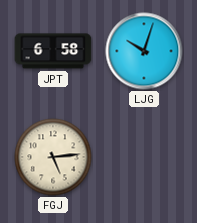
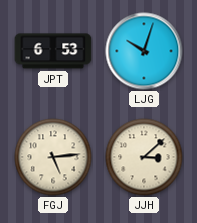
JPT: 6:58 -> 6:53 (53, 51)
JJH: none -> 3:08 (144, 157)
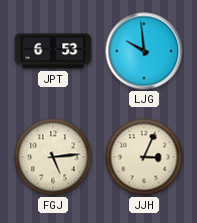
LJG: 10:03 -> 9:59 (144, 51)
JJH: 3:08 -> 3:04 (144, 157)
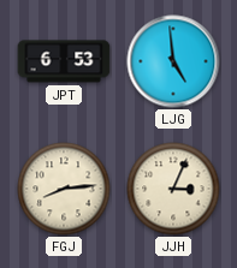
LJG: 9:59 -> 4:59 (173, 61)
FGJ: 5:14 -> 8:14 (64, 189)
